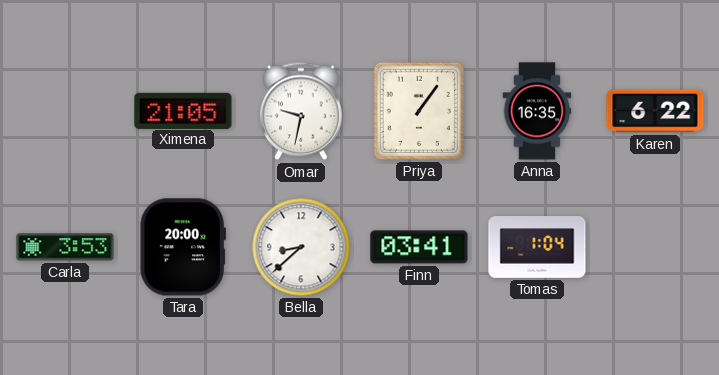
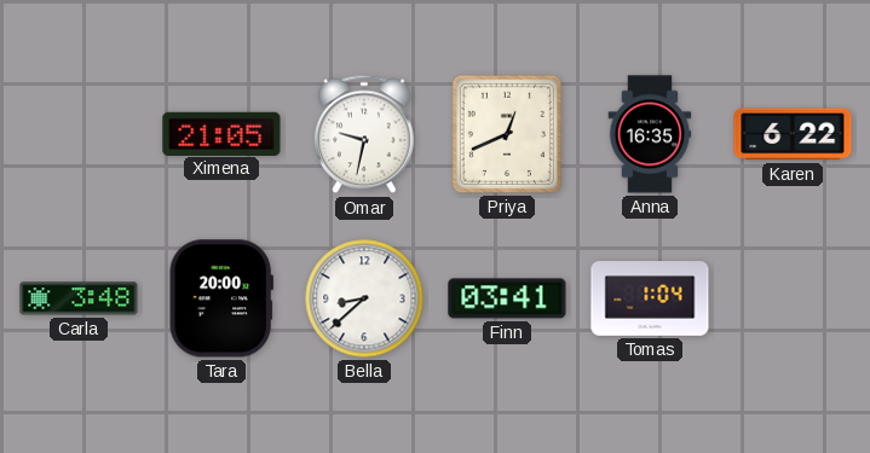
Priya: 1:06 -> 12:41 (507, 134)
Carla: 3:53 -> 3:48 (79, 298)
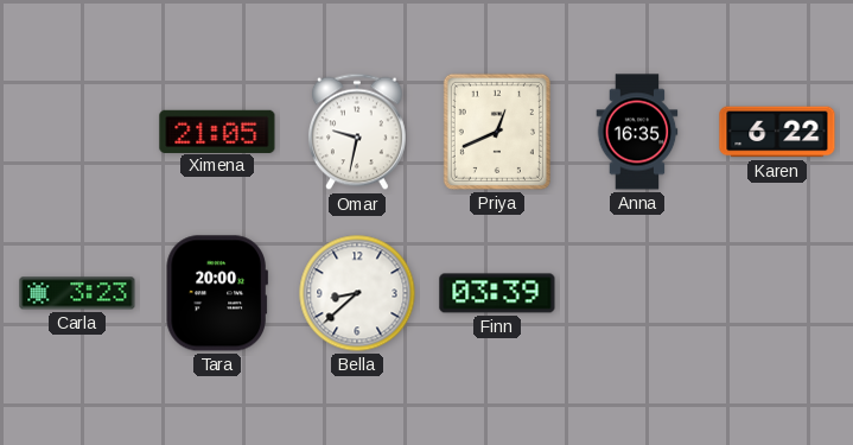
Carla: 3:48 -> 3:23 (77, 293)
Finn: 03:41 -> 03:39 (497, 293)
Tomas: 1:04 -> none (650, 298)
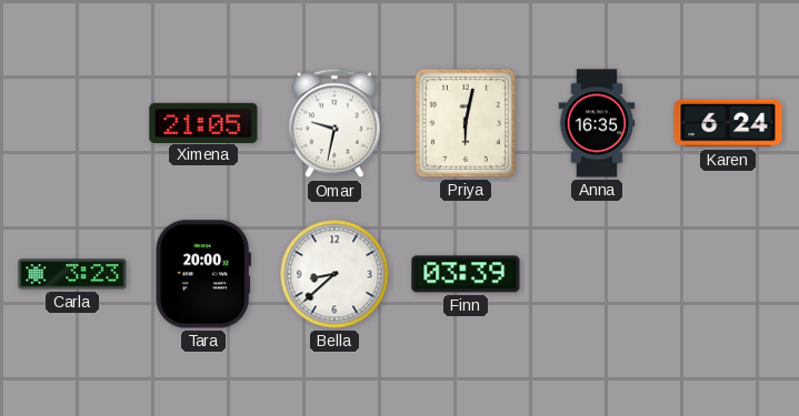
Priya: 12:41 -> 6:02 (466, 123)
Karen: 6:22 -> 6:24 (728, 123)
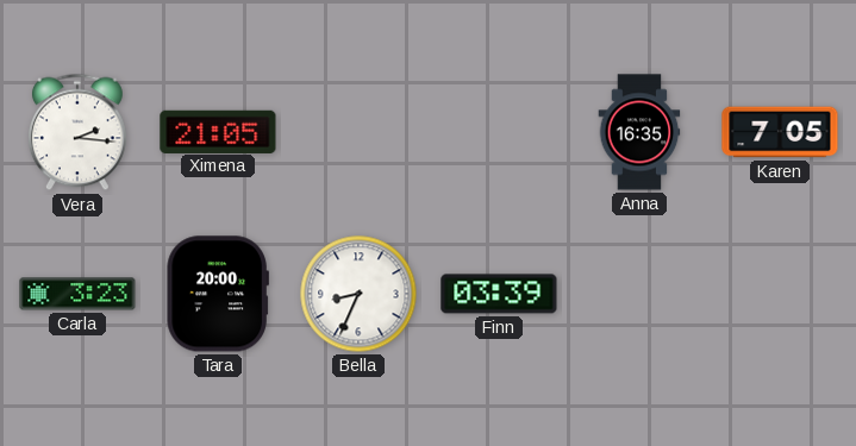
Vera: none -> 2:16 (77, 132)
Omar: 9:32 -> none (334, 123)
Priya: 6:02 -> none (466, 123)
Karen: 6:24 -> 7:05 (780, 132)
Bella: 8:38 -> 8:34 (358, 294)
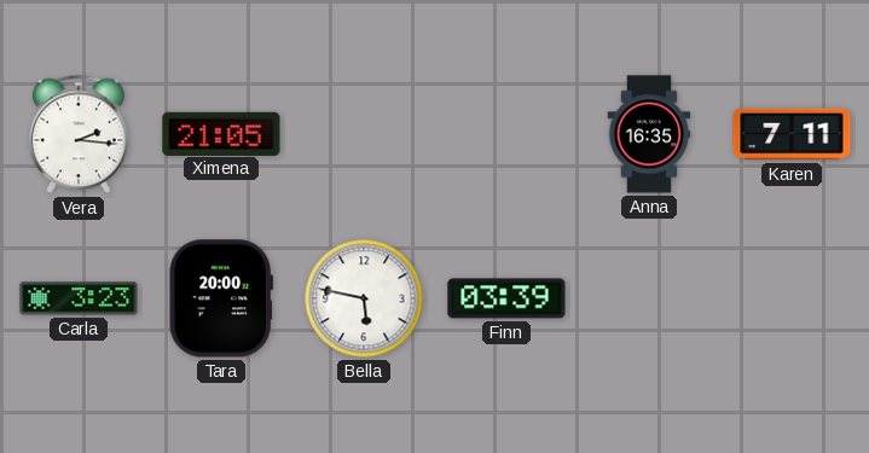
Karen: 7:05 -> 7:11 (792, 134)
Bella: 8:34 -> 5:47 (364, 298)
